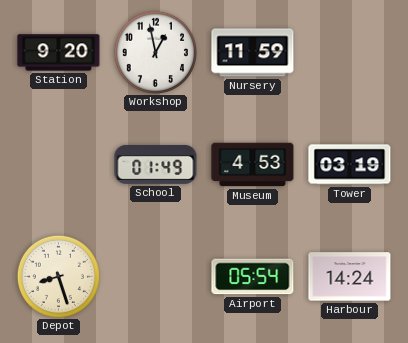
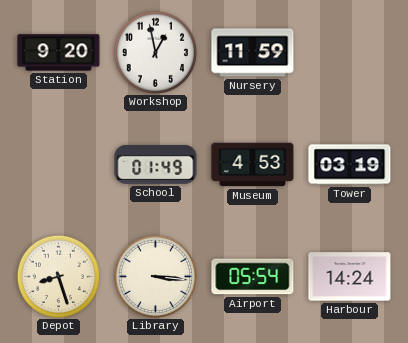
Library: none -> 3:16 (155, 276)
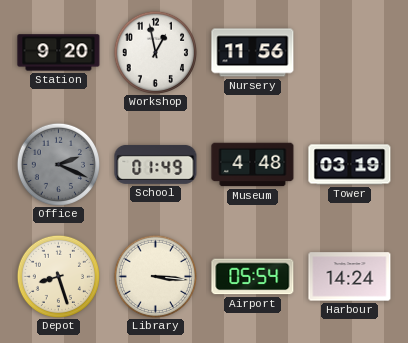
Nursery: 11:59 -> 11:56 (253, 53)
Office: none -> 2:19 (58, 164)
Museum: 4:53 -> 4:48 (253, 165)
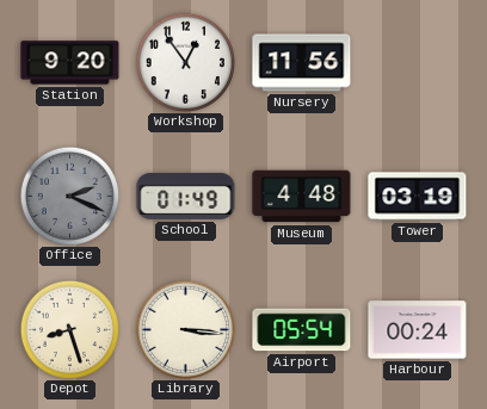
Workshop: 12:58 -> 12:54 (185, 62)
Harbour: 14:24 -> 00:24 (418, 330)
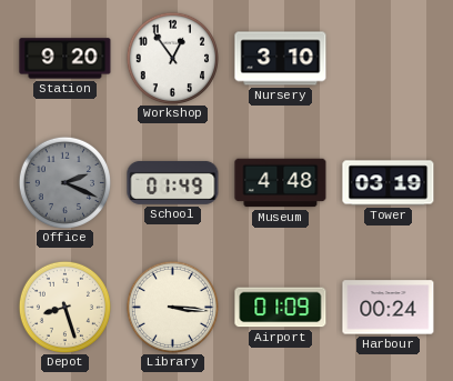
Nursery: 11:56 -> 3:10 (281, 59)
Airport: 05:54 -> 01:09 (281, 308)
